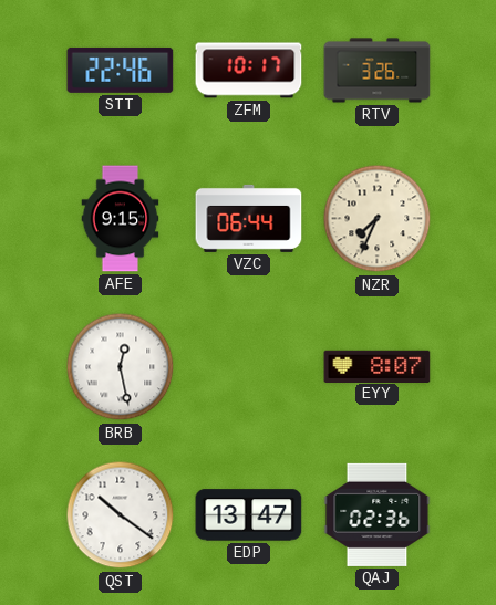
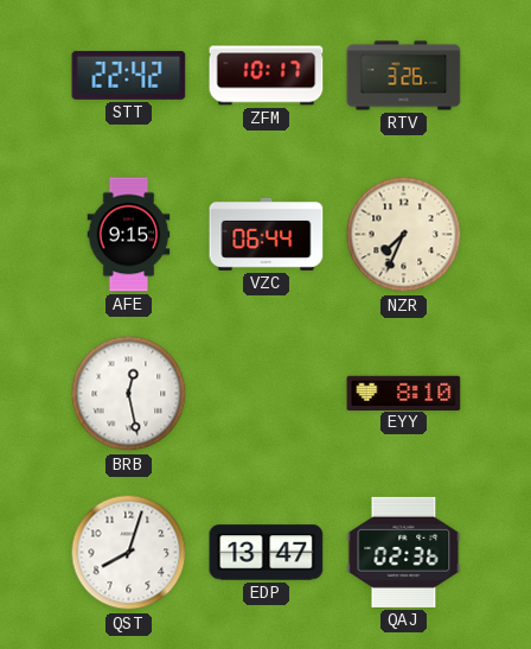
STT: 22:46 -> 22:42 (129, 75)
EYY: 8:07 -> 8:10 (404, 393)
QST: 10:21 -> 8:03 (129, 553)
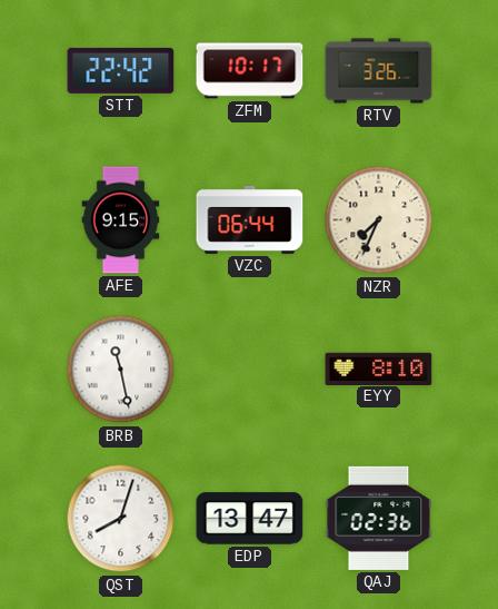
BRB: 12:28 -> 11:28 (121, 370)
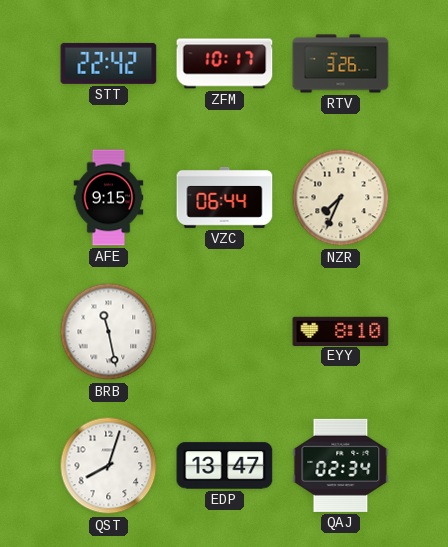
QAJ: 02:36 -> 02:34 (341, 465)
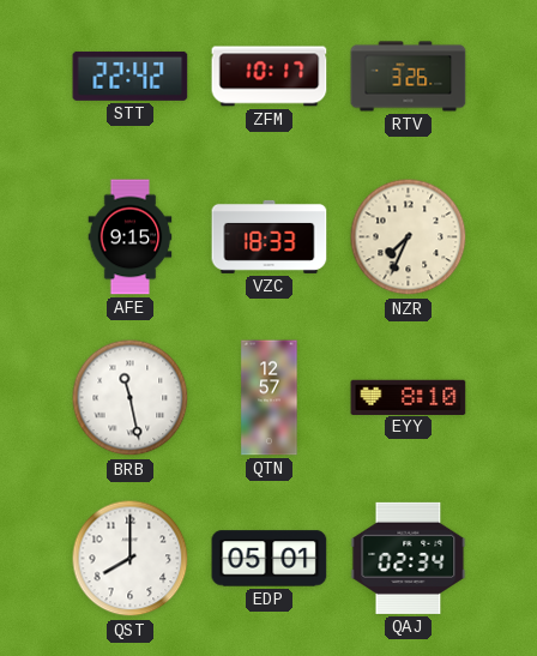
VZC: 06:44 -> 18:33 (270, 236)
QTN: none -> 12:57 (270, 398)
QST: 8:03 -> 8:00 (131, 559)
EDP: 13:47 -> 05:01 (270, 559)
